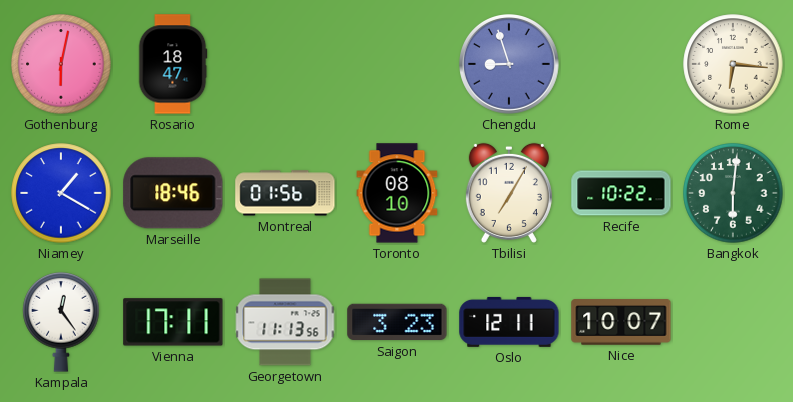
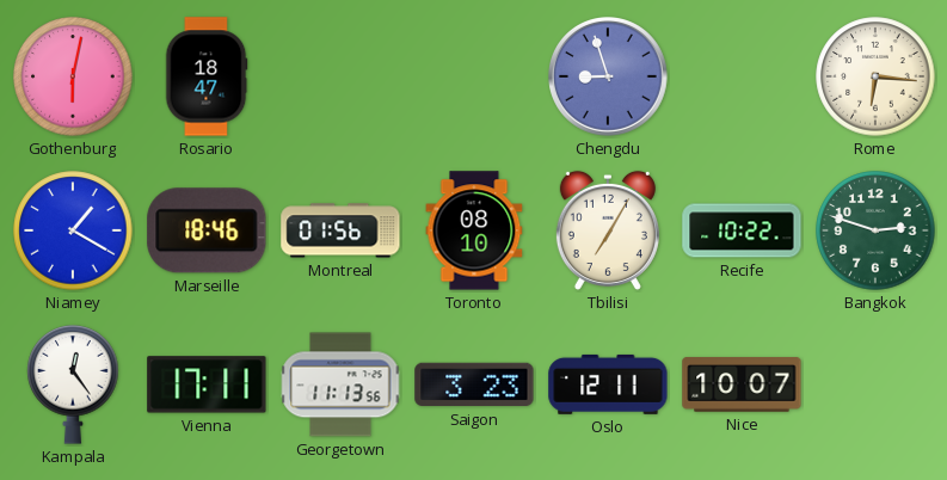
Bangkok: 6:01 -> 2:48 (875, 230)
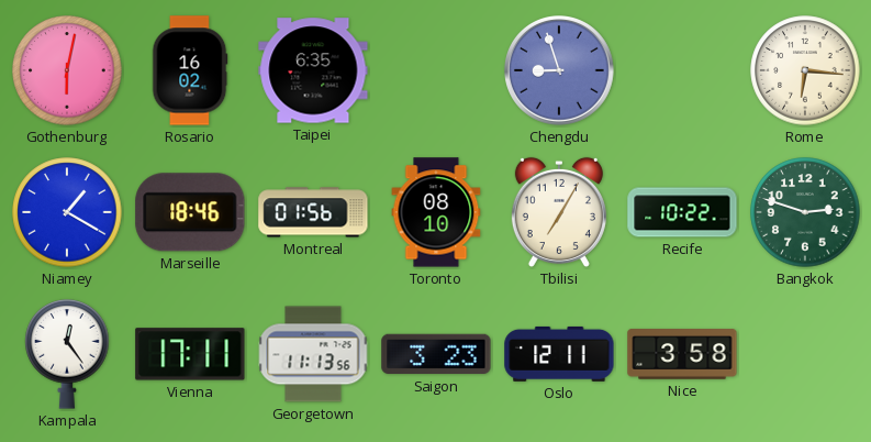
Rosario: 18:47 -> 16:02 (190, 70)
Taipei: none -> 6:35 (313, 70)
Nice: 10:07 -> 3:58 (682, 354)
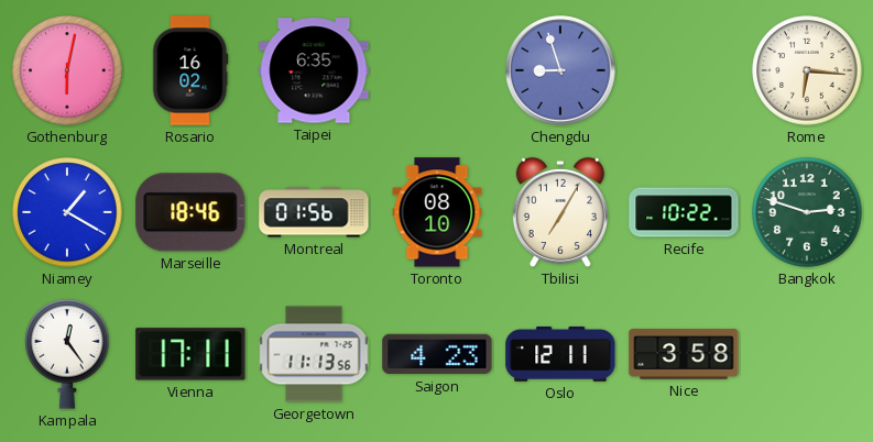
Saigon: 3:23 -> 4:23 (437, 354)
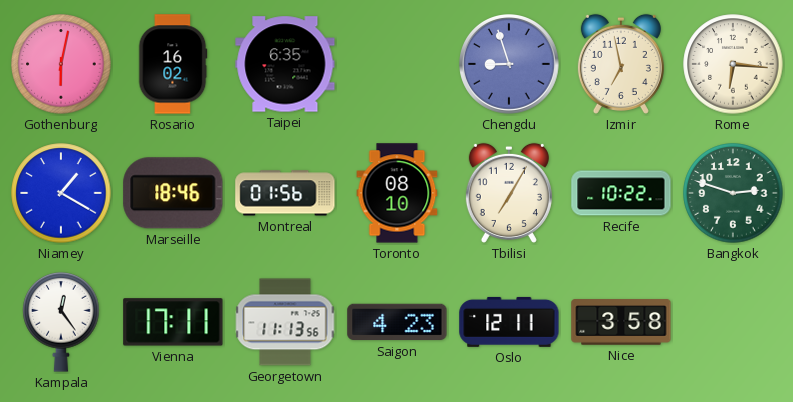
Izmir: none -> 6:58 (621, 64)
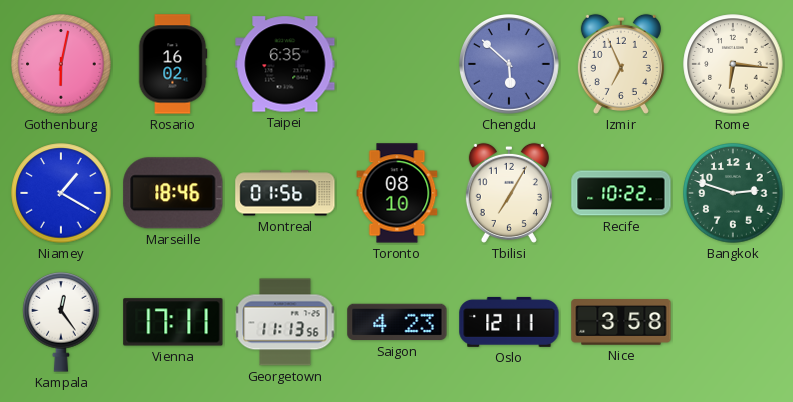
Chengdu: 8:57 -> 5:52 (510, 65)
Izmir: 6:58 -> 6:56 (621, 64)
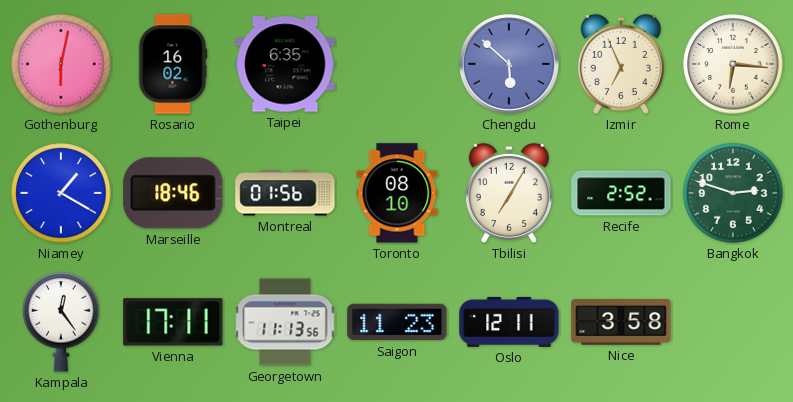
Recife: 10:22 -> 2:52 (621, 193)
Saigon: 4:23 -> 11:23 (397, 322)
